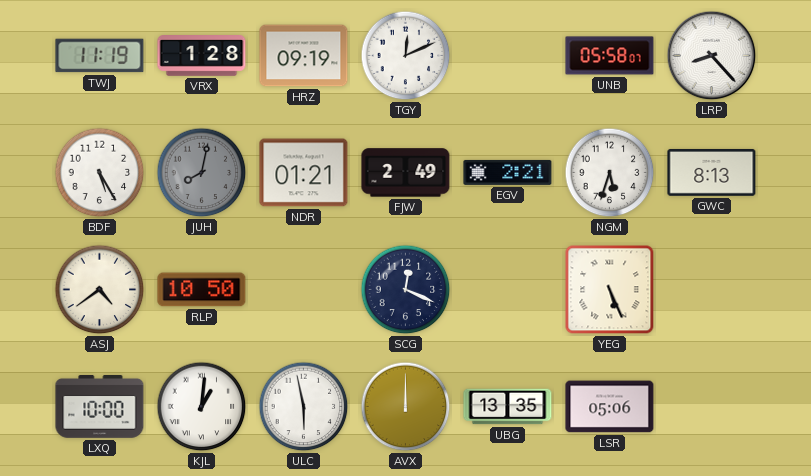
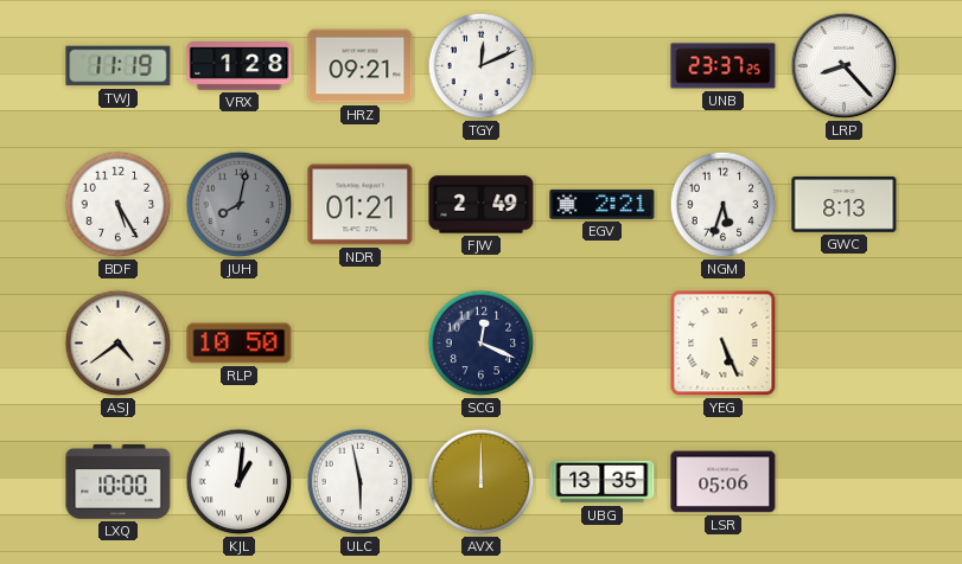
HRZ: 09:19 -> 09:21 (361, 66)
UNB: 05:58 -> 23:37 (724, 66)
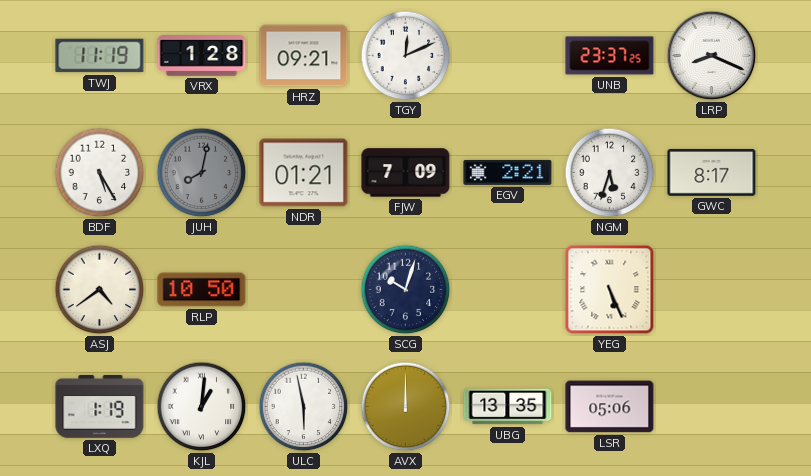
LRP: 8:23 -> 8:19 (712, 56)
FJW: 2:49 -> 7:09 (406, 173)
GWC: 8:13 -> 8:17 (712, 173)
SCG: 12:19 -> 10:03 (406, 290)
LXQ: 10:00 -> 1:19 (100, 407)
